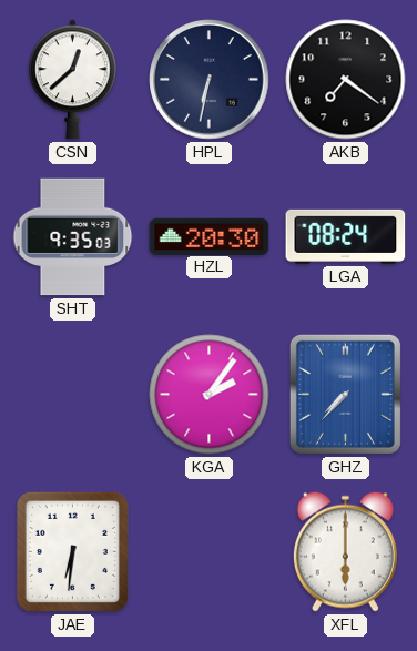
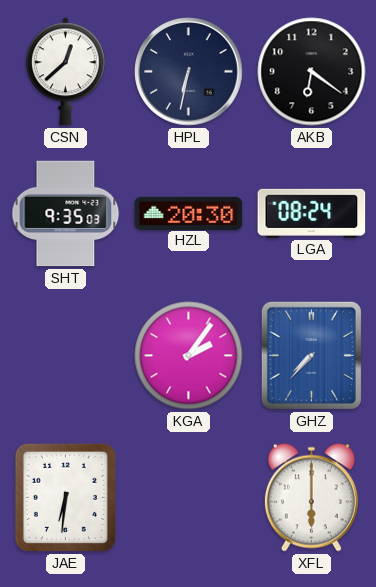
AKB: 7:21 -> 6:21 (312, 72)
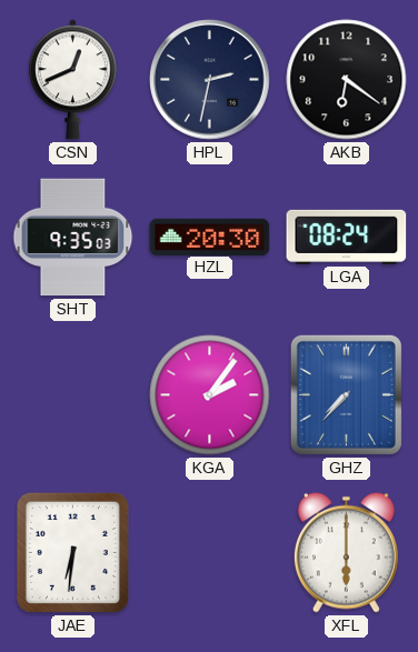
CSN: 12:38 -> 12:41 (72, 80)
HPL: 6:32 -> 2:32 (210, 80)
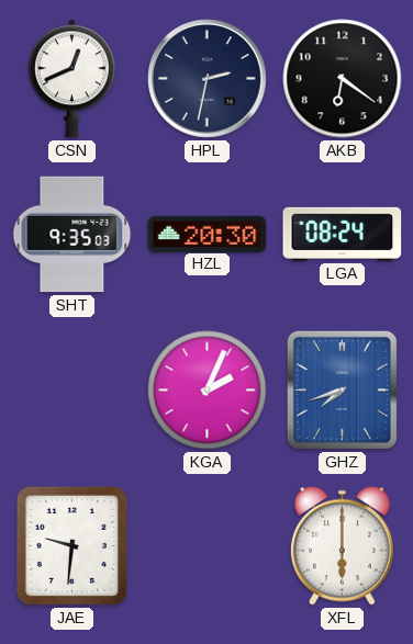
KGA: 2:06 -> 2:04 (208, 391)
GHZ: 7:37 -> 7:42 (342, 389)
JAE: 6:31 -> 9:31 (71, 545)
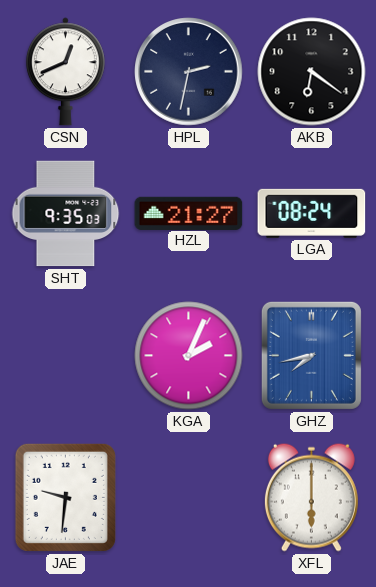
HZL: 20:30 -> 21:27 (189, 213)
GHZ: 7:42 -> 7:43 (311, 355)
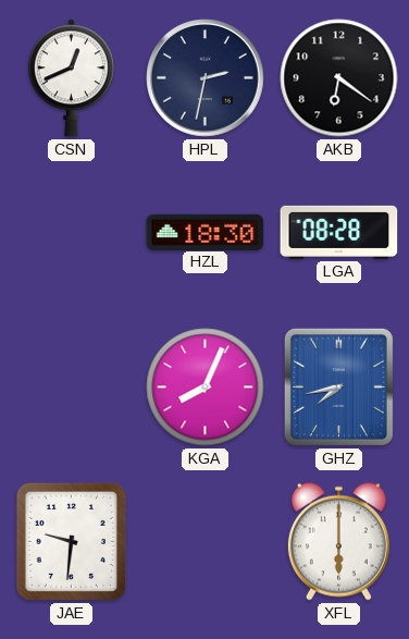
SHT: 9:35 -> none (66, 214)
HZL: 21:27 -> 18:30 (206, 232)
LGA: 08:24 -> 08:28 (339, 232)
KGA: 2:04 -> 8:04 (206, 388)
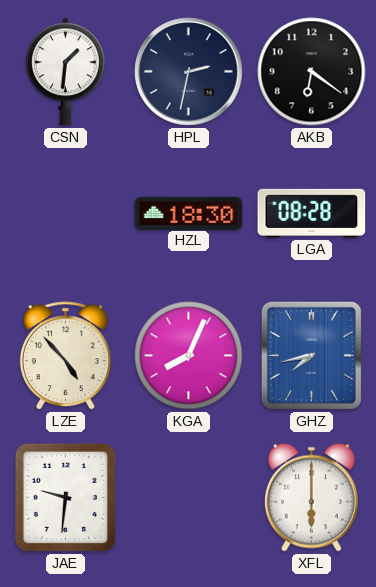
CSN: 12:41 -> 1:31 (65, 72)
LZE: none -> 4:53 (65, 356)
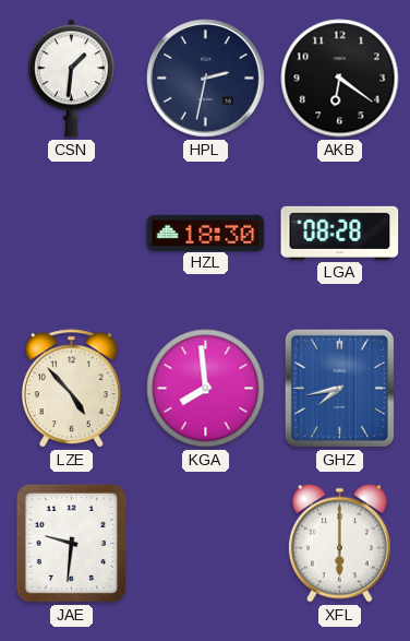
KGA: 8:04 -> 7:59 (206, 389)
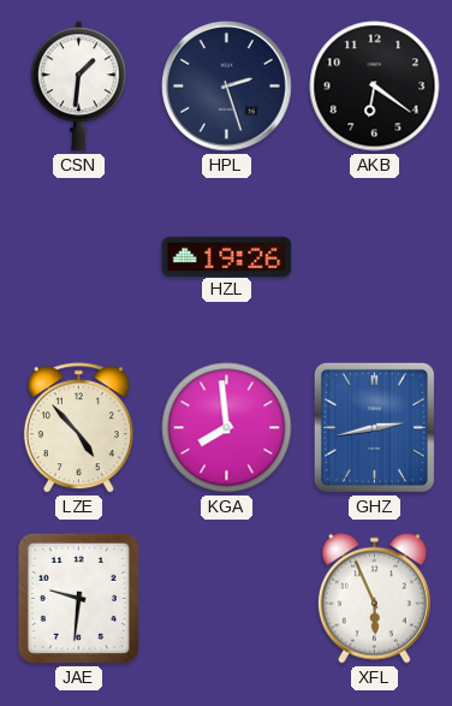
HPL: 2:32 -> 2:27 (227, 87)
HZL: 18:30 -> 19:26 (227, 256)
LGA: 08:28 -> none (340, 233)
GHZ: 7:43 -> 2:43 (374, 427)
XFL: 6:00 -> 5:56 (374, 598)
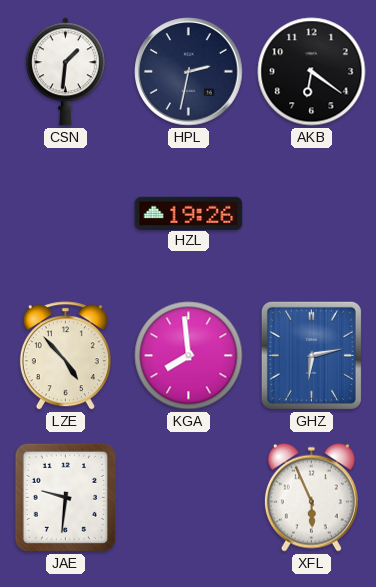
HPL: 2:27 -> 2:32 (189, 72)
GHZ: 2:43 -> 6:13 (311, 355)
